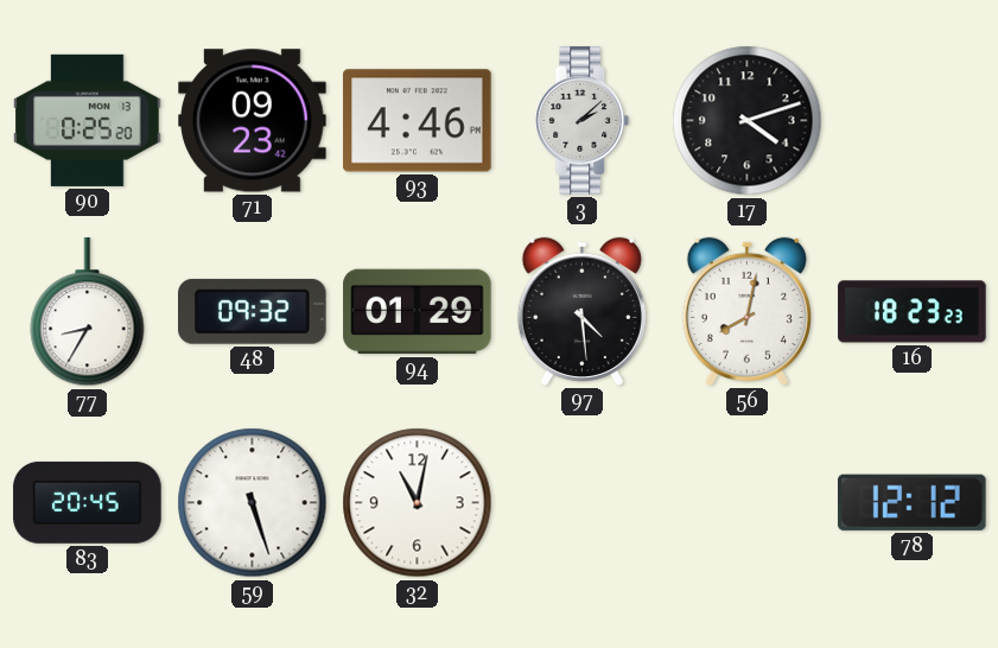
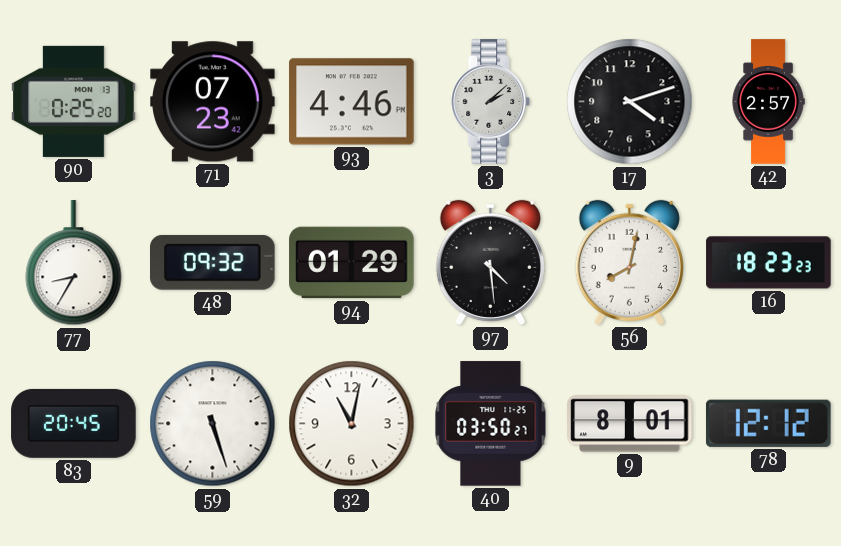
71: 09:23 -> 07:23 (213, 102)
42: none -> 2:57 (768, 102)
40: none -> 03:50 (491, 424)
9: none -> 8:01 (630, 424)
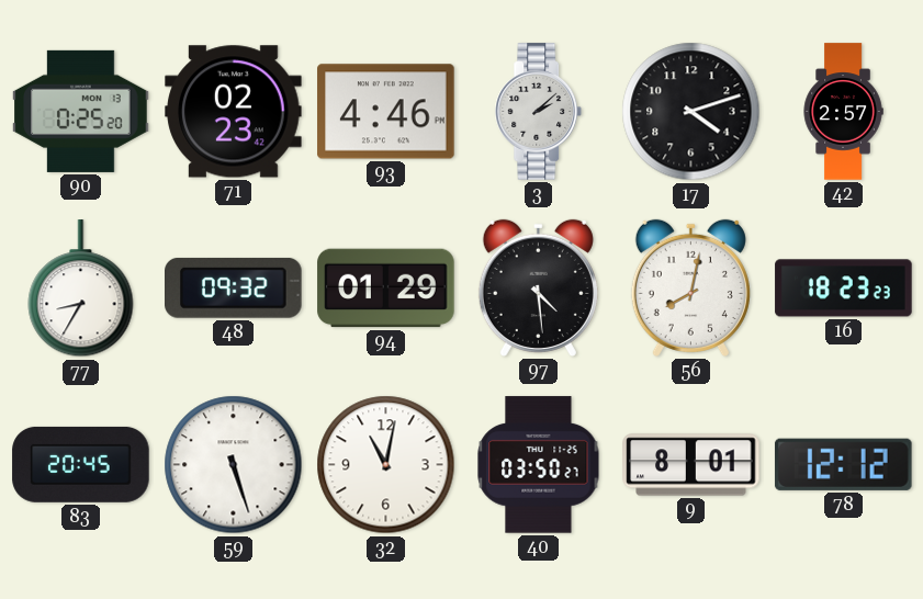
71: 07:23 -> 02:23 (234, 112)
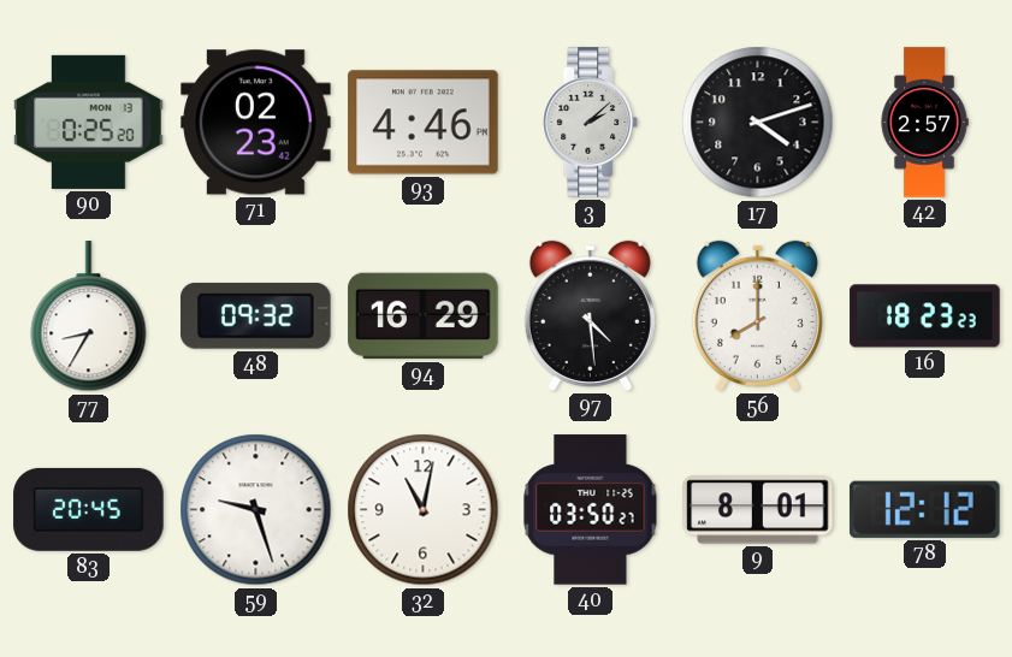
94: 01:29 -> 16:29 (424, 316)
56: 8:02 -> 8:00 (757, 315)
59: 5:27 -> 9:27 (256, 510)
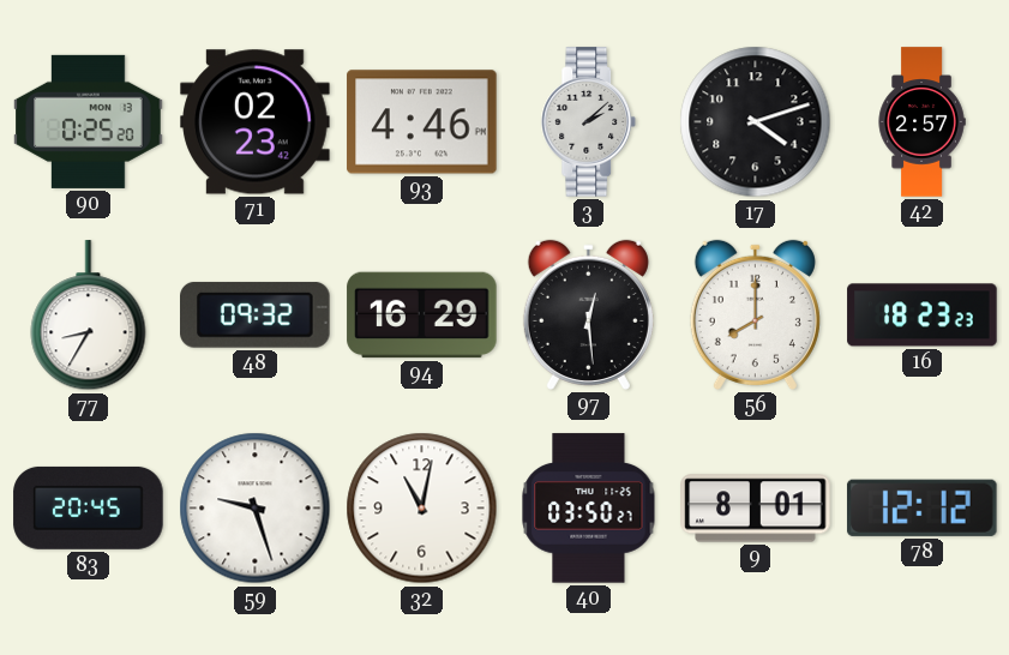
97: 4:29 -> 12:29 (588, 314)
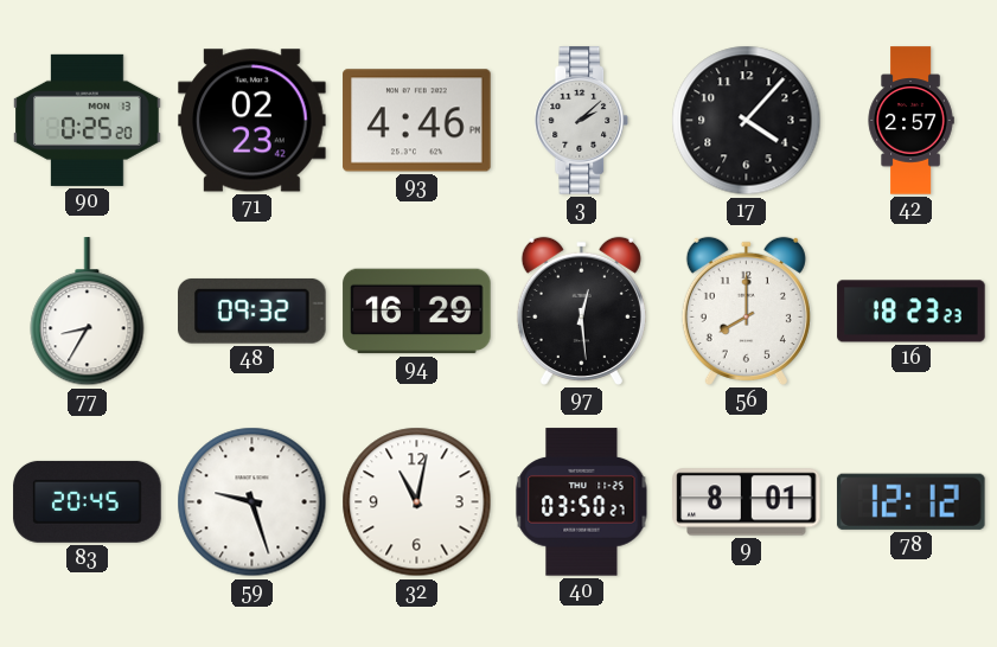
17: 4:12 -> 4:07 (747, 121)
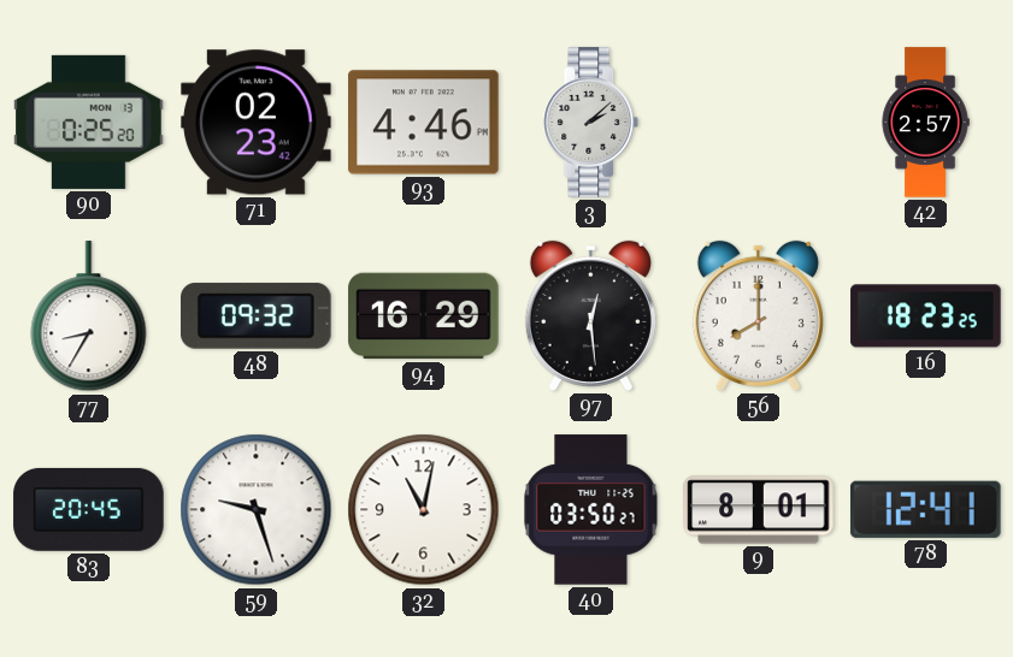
17: 4:07 -> none (747, 121)
16: 18:23:23 -> 18:23:25 (926, 316)
78: 12:12 -> 12:41 (925, 509)
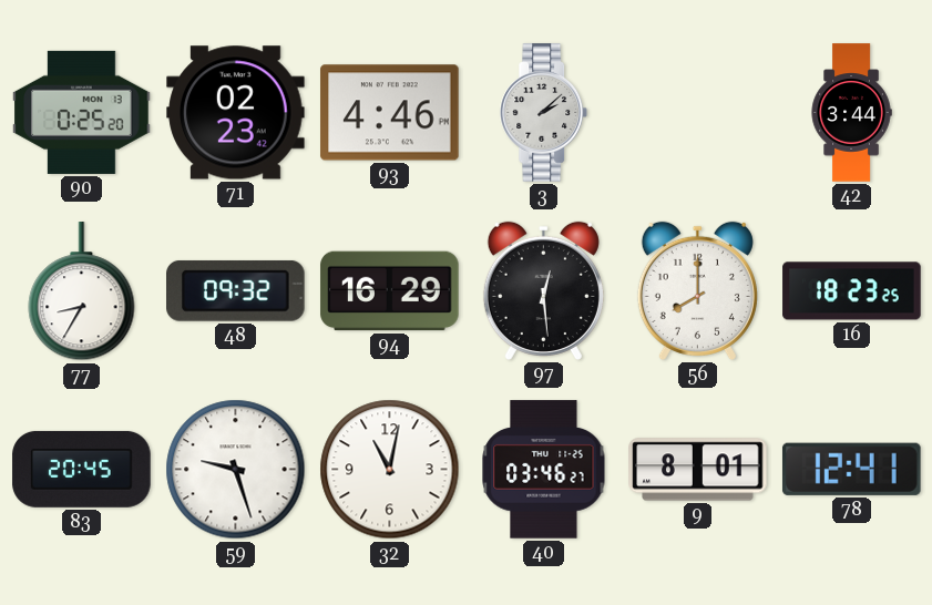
42: 2:57 -> 3:44 (851, 113)
40: 03:50 -> 03:46 (544, 470)
